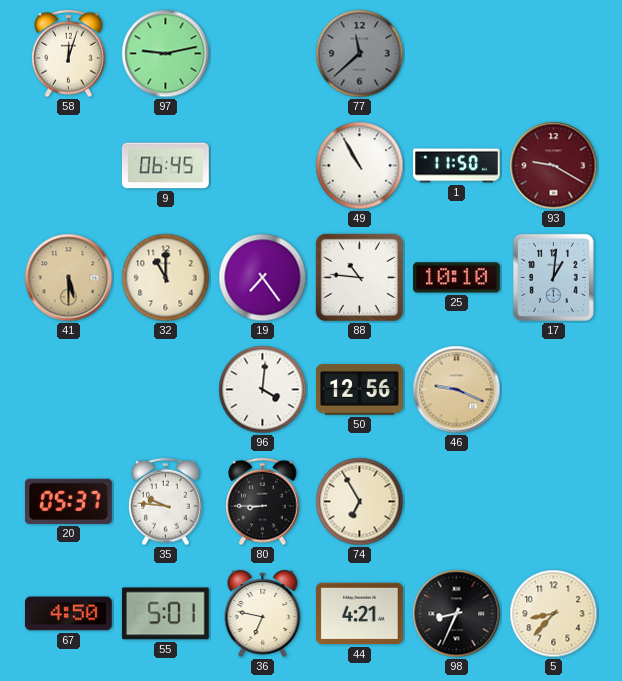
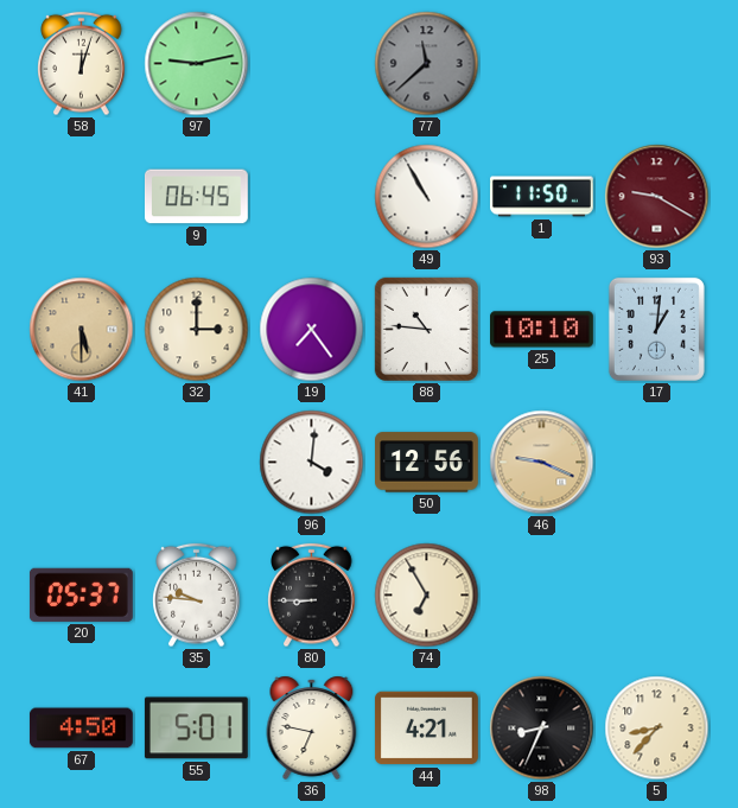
32: 11:00 -> 3:00 (197, 330)
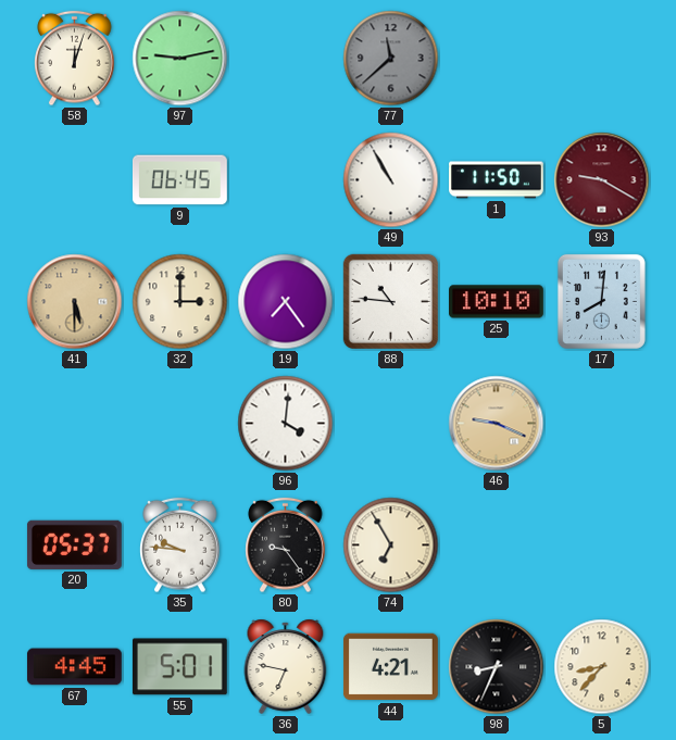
17: 1:01 -> 8:01 (601, 301)
50: 12:56 -> none (427, 463)
80: 8:45 -> 9:24 (286, 545)
67: 4:50 -> 4:45 (74, 667)
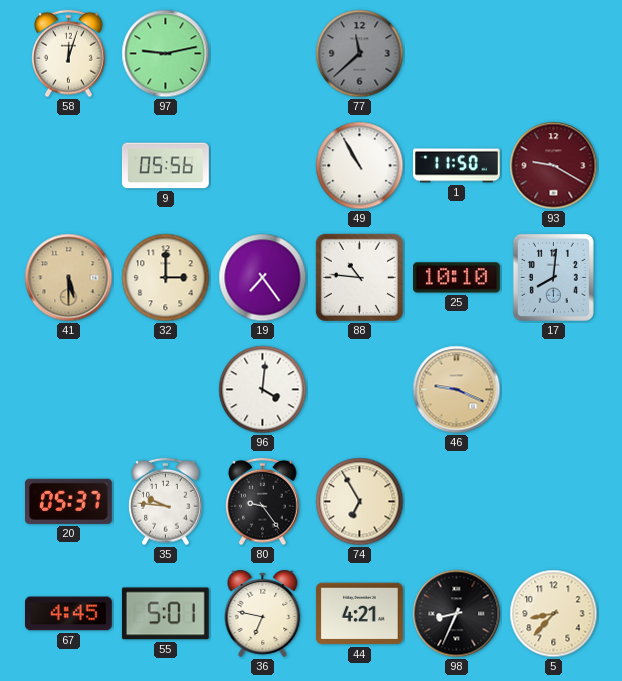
9: 06:45 -> 05:56 (166, 166)
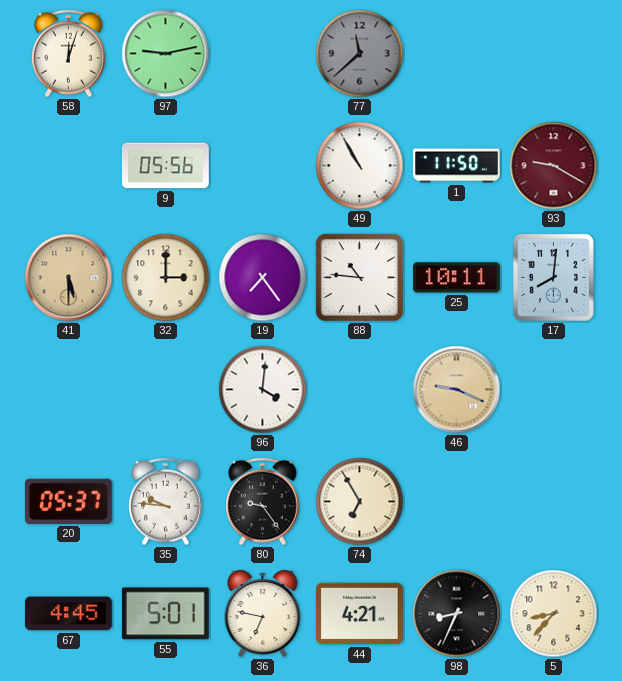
25: 10:10 -> 10:11 (457, 278)
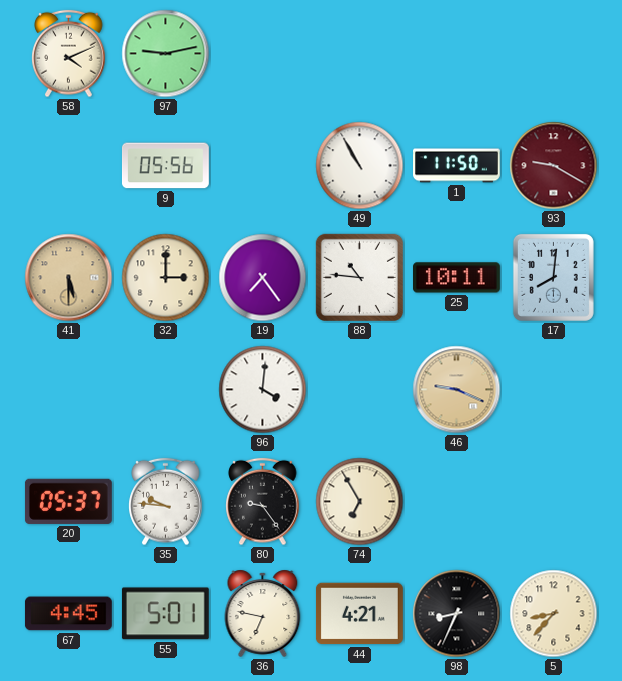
58: 12:03 -> 4:11 (69, 54)
77: 11:38 -> none (360, 54)
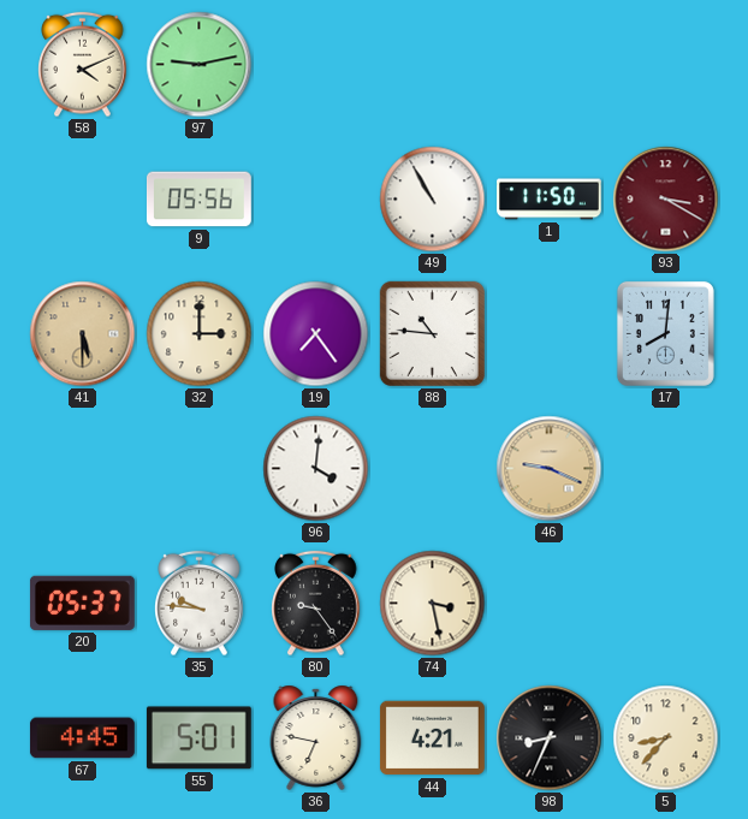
93: 9:20 -> 3:20 (666, 200)
25: 10:11 -> none (457, 278)
74: 6:55 -> 3:28 (433, 604)
